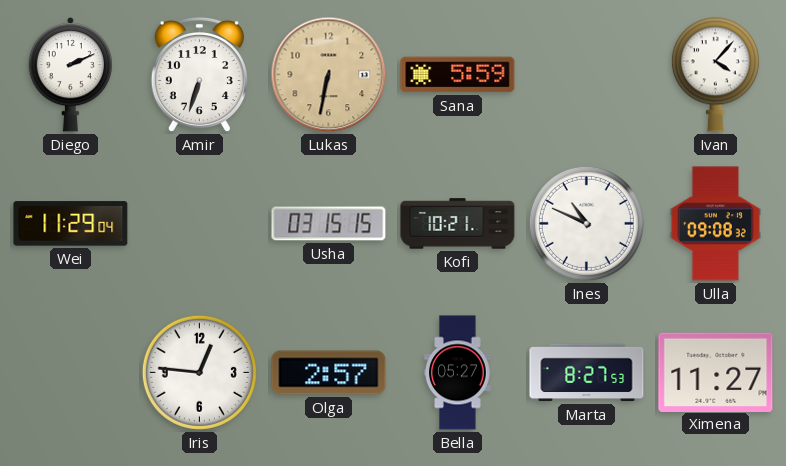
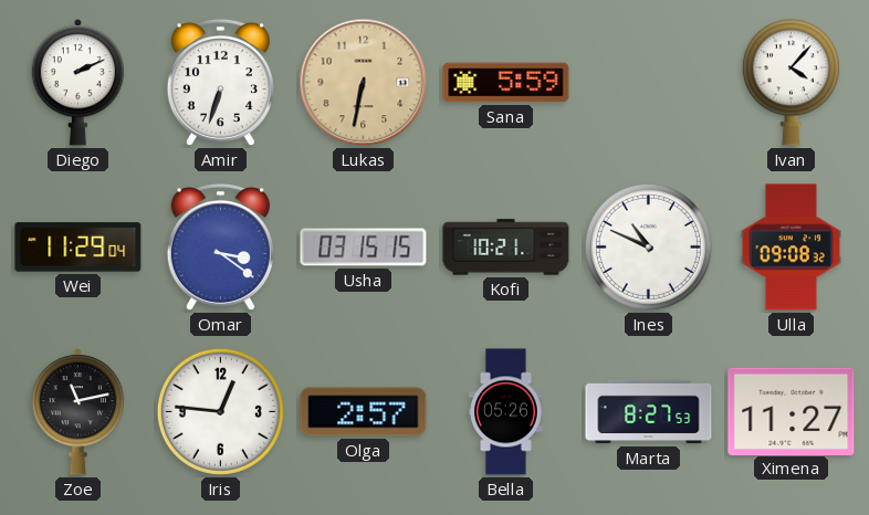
Omar: none -> 3:21 (220, 248)
Zoe: none -> 11:13 (77, 412)
Bella: 05:27 -> 05:26 (506, 412)
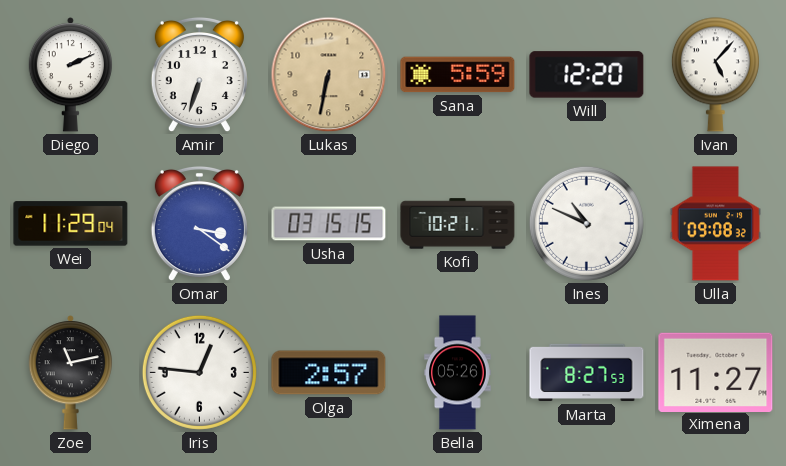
Will: none -> 12:20 (587, 75)
Ivan: 4:07 -> 5:07 (715, 75)
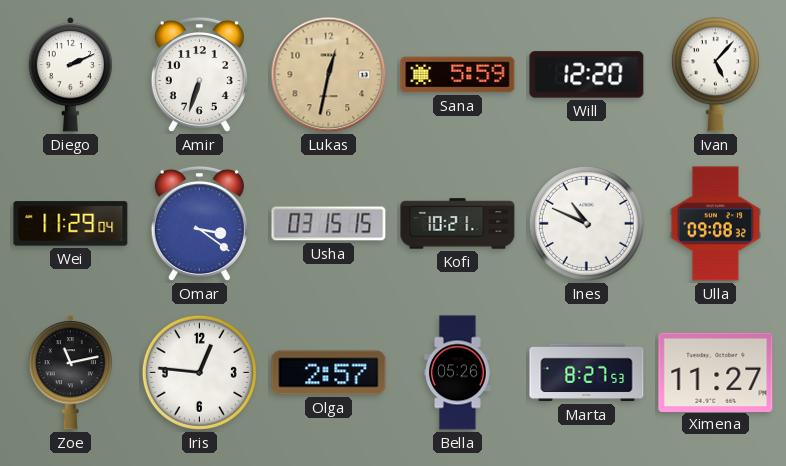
Lukas: 6:32 -> 12:32 (329, 75)
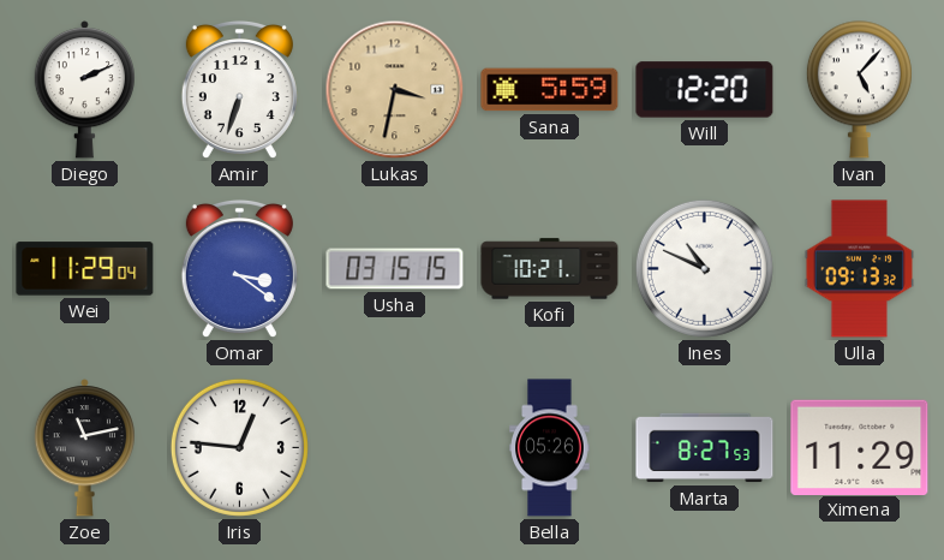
Lukas: 12:32 -> 3:32 (395, 90)
Ulla: 09:08 -> 09:13 (859, 269)
Olga: 2:57 -> none (329, 373)
Ximena: 11:27 -> 11:29 (860, 447)
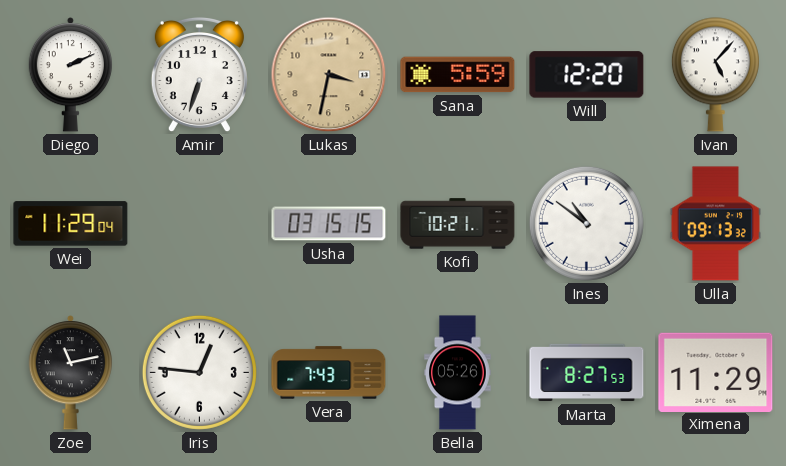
Omar: 3:21 -> none (239, 269)
Ines: 10:49 -> 10:51 (586, 223)
Vera: none -> 7:43 (329, 373)
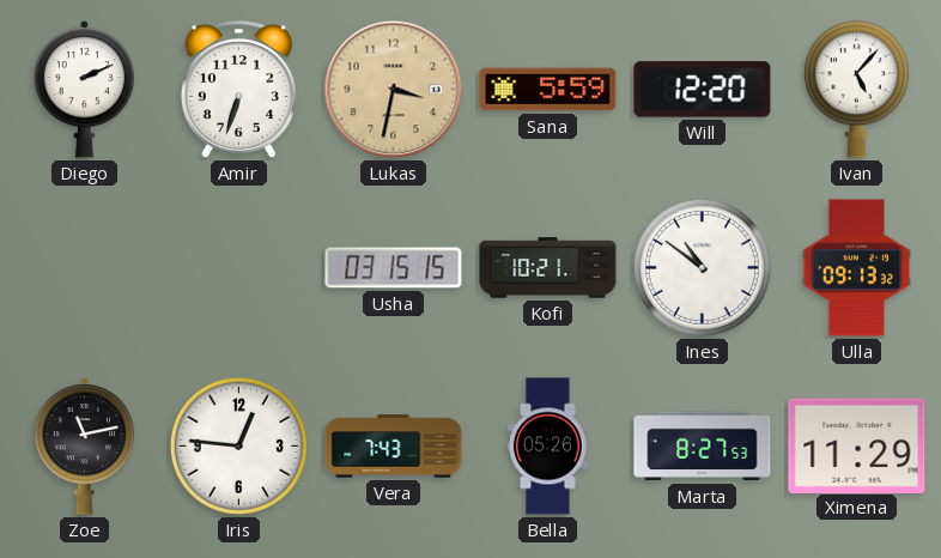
Wei: 11:29 -> none (71, 224)
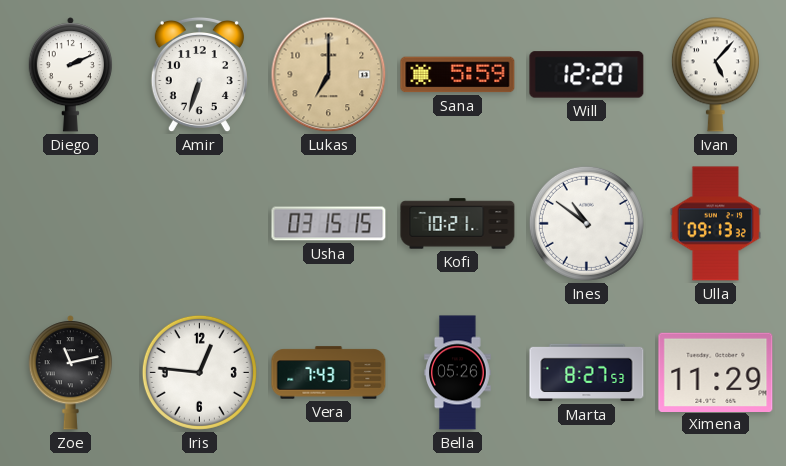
Lukas: 3:32 -> 7:00 (329, 75)
